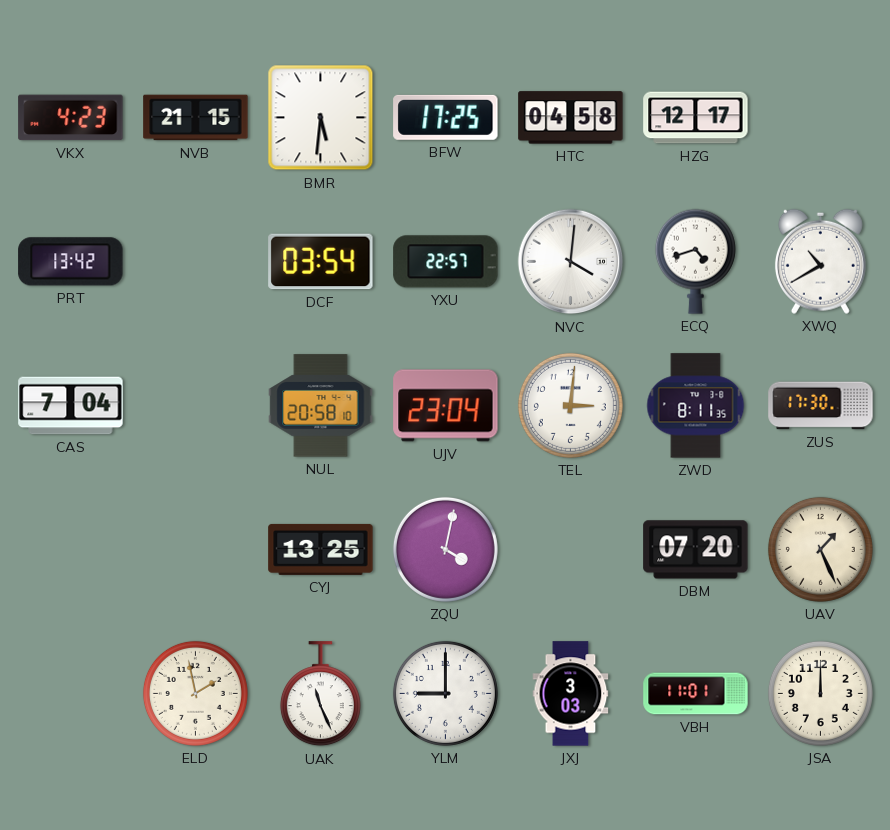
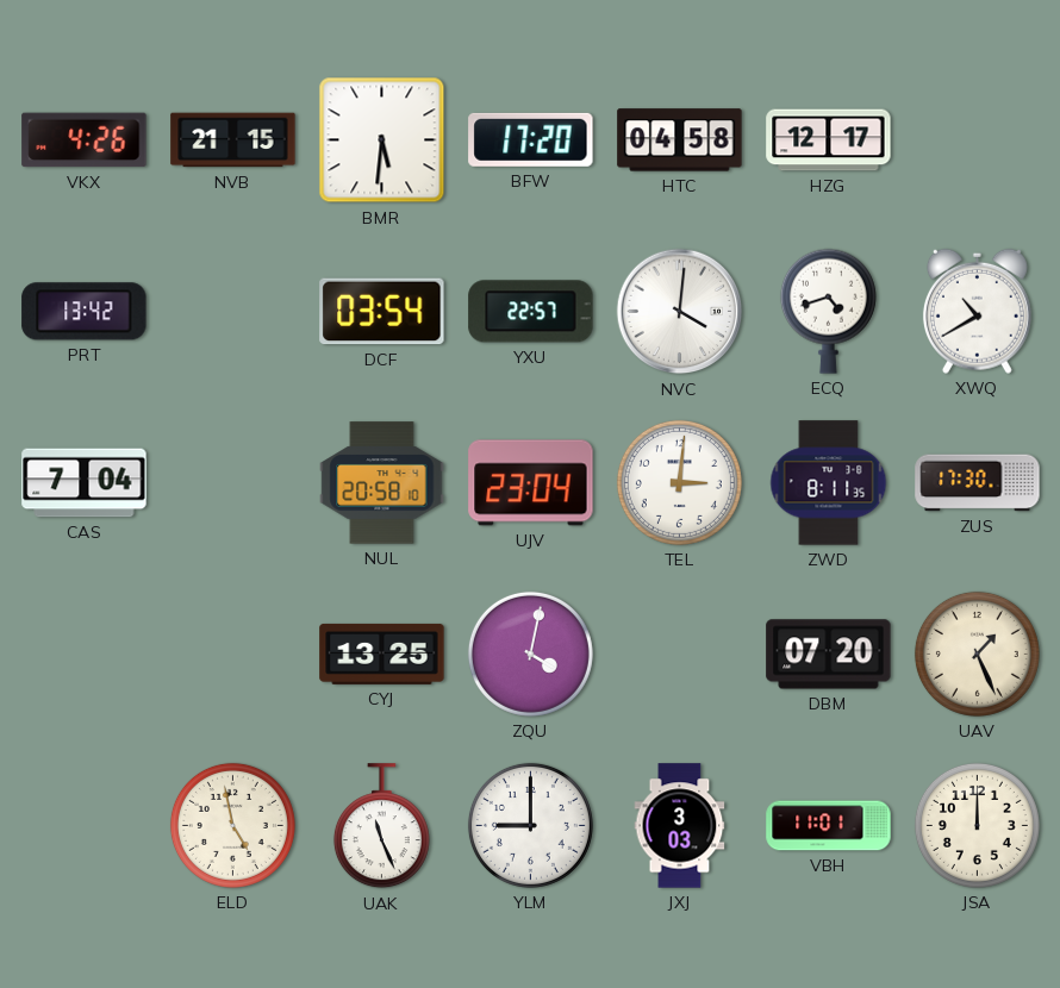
VKX: 4:23 -> 4:26 (85, 140)
BFW: 17:25 -> 17:20 (531, 139)
ELD: 1:58 -> 4:58 (232, 825)
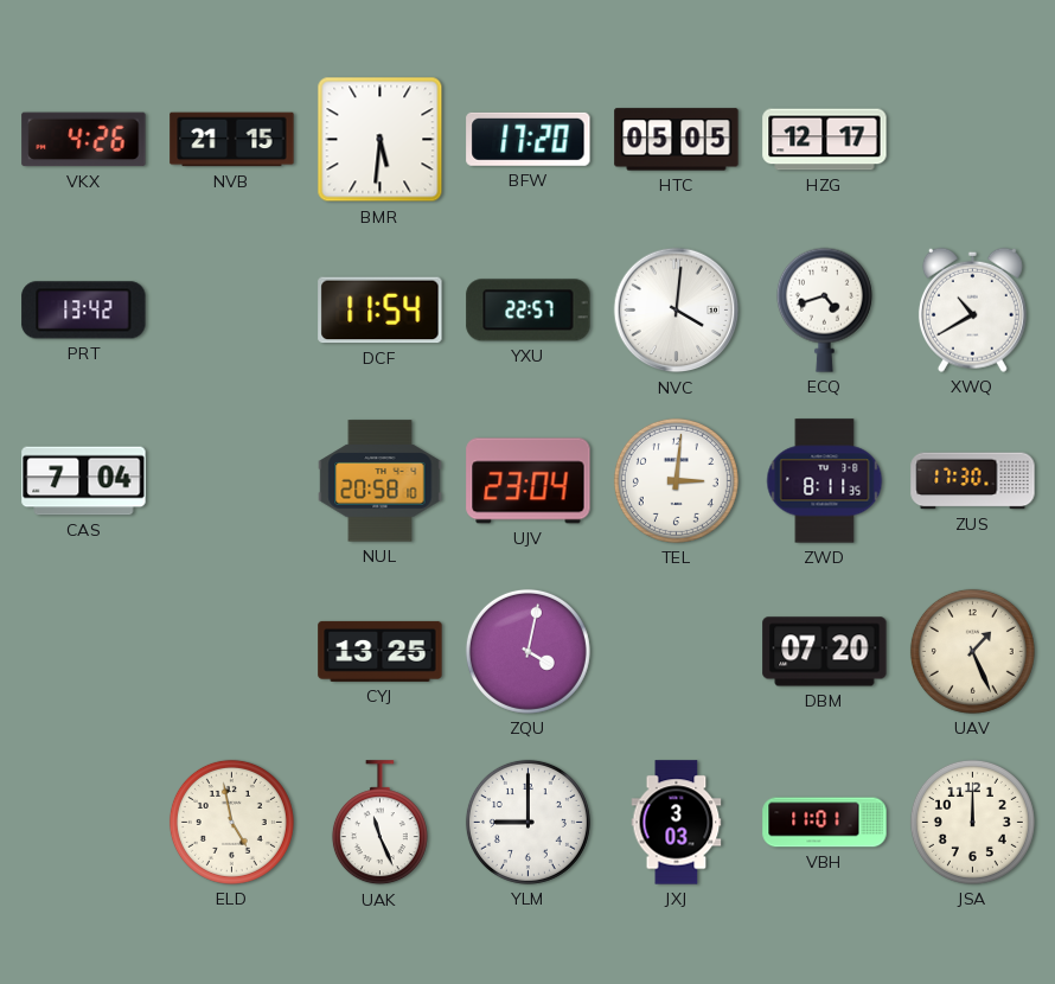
HTC: 04:58 -> 05:05 (677, 140)
DCF: 03:54 -> 11:54 (381, 311)
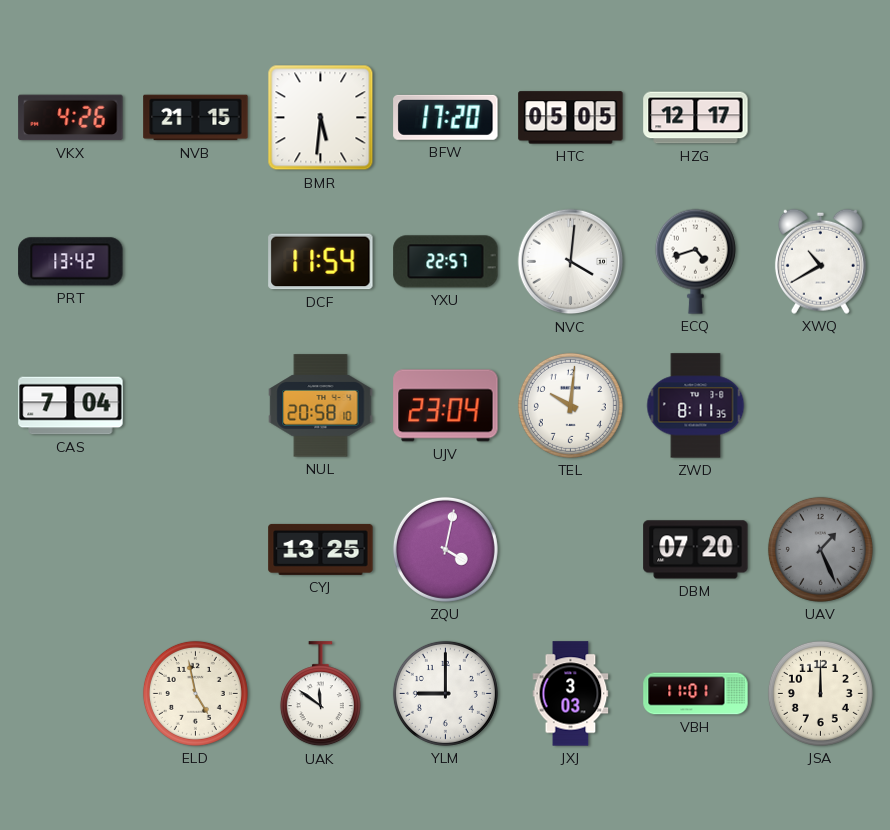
TEL: 3:01 -> 10:01 (570, 405)
ZUS: 17:30 -> none (973, 481)
UAV dial: cream -> grey (820, 549)
UAK: 11:26 -> 11:51 (320, 694)
